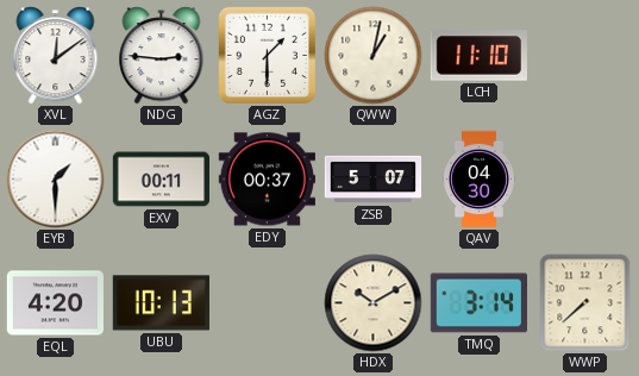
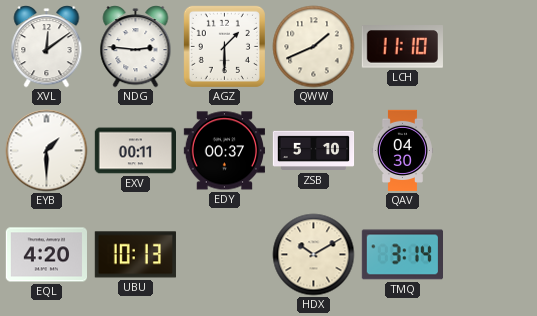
QWW: 1:02 -> 1:41 (314, 47)
ZSB: 5:07 -> 5:10 (314, 151)
WWP: 7:38 -> none (585, 303)
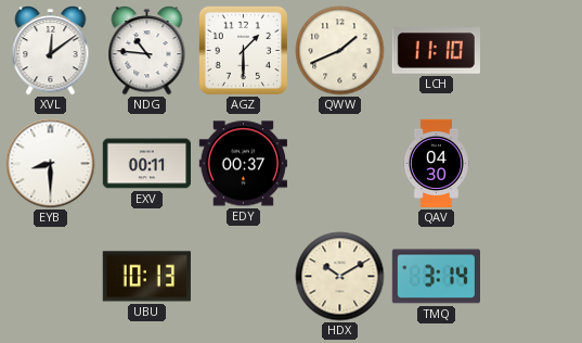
NDG: 2:46 -> 10:46 (147, 51)
EYB: 1:30 -> 8:30 (51, 164)
ZSB: 5:10 -> none (314, 151)
EQL: 4:20 -> none (46, 255)
